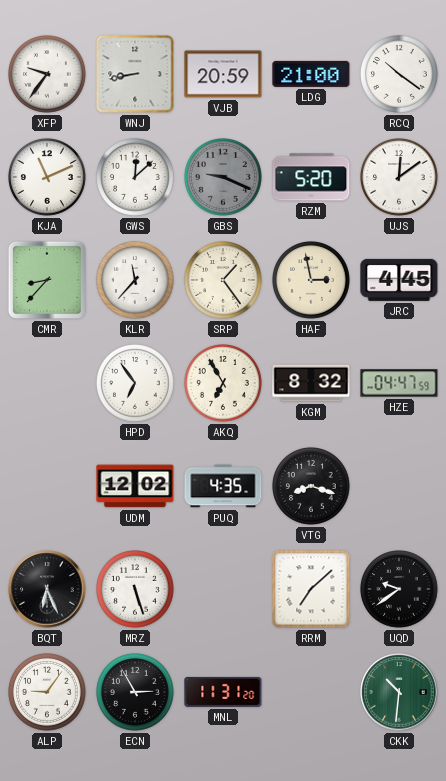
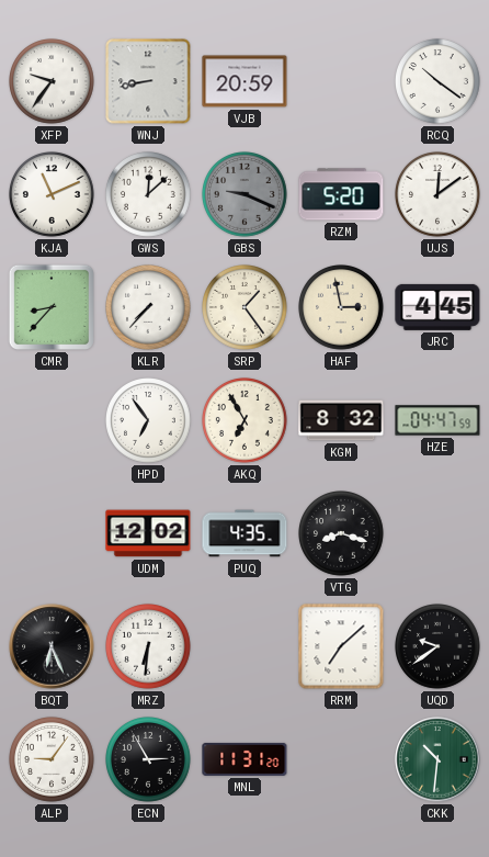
LDG: 21:00 -> none (311, 74)
KLR: 11:37 -> 7:37 (149, 308)
MRZ: 5:27 -> 6:31 (149, 647)
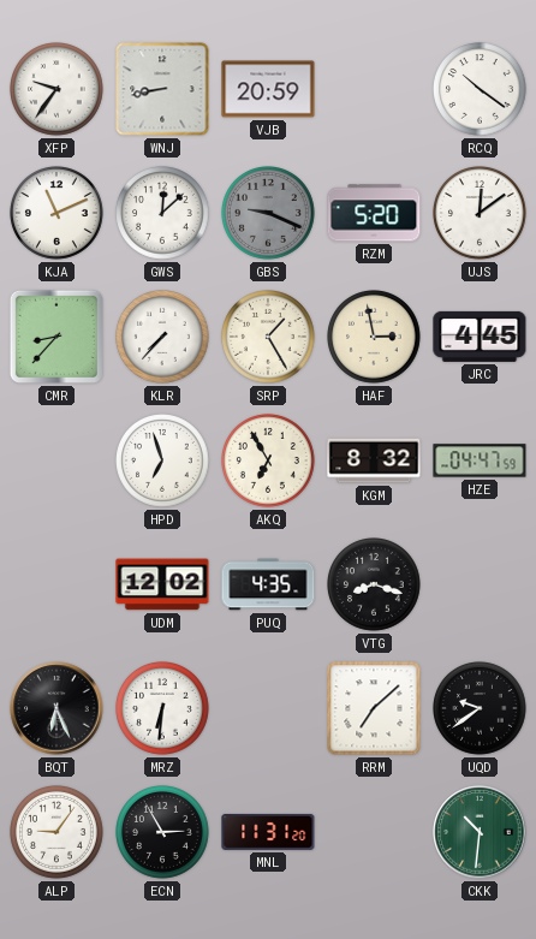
SRP: 1:24 -> 1:25 (269, 338)
HPD: 6:54 -> 6:57 (163, 462)
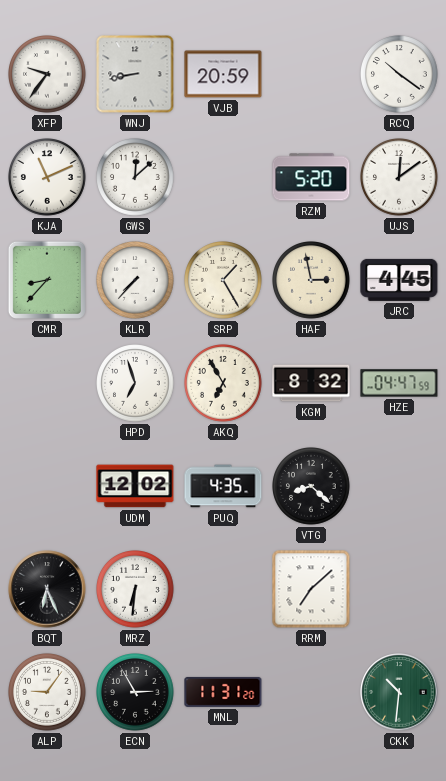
GBS: 9:19 -> none (269, 214)
VTG: 8:18 -> 8:22 (312, 487)
UQD: 9:39 -> none (481, 709)
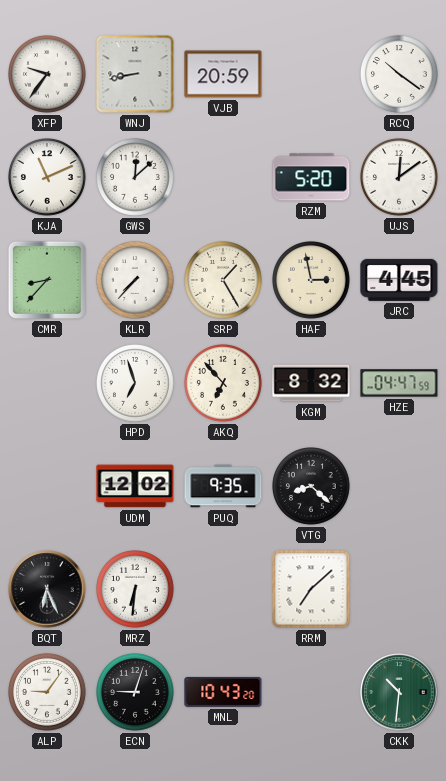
AKQ: 6:55 -> 6:53 (224, 384)
PUQ: 4:35 -> 9:35 (223, 486)
ECN: 2:55 -> 9:03 (136, 693)
MNL: 11:31 -> 10:43 (223, 692)
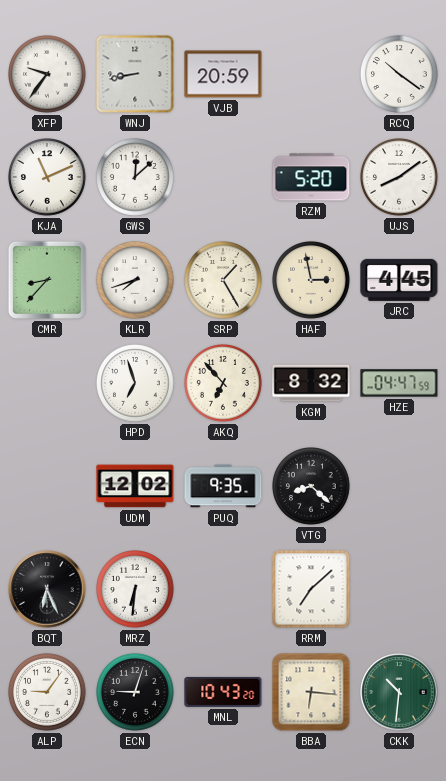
UJS: 12:09 -> 8:09 (400, 178)
KLR: 7:37 -> 7:42 (136, 281)
BBA: none -> 6:16 (311, 692)
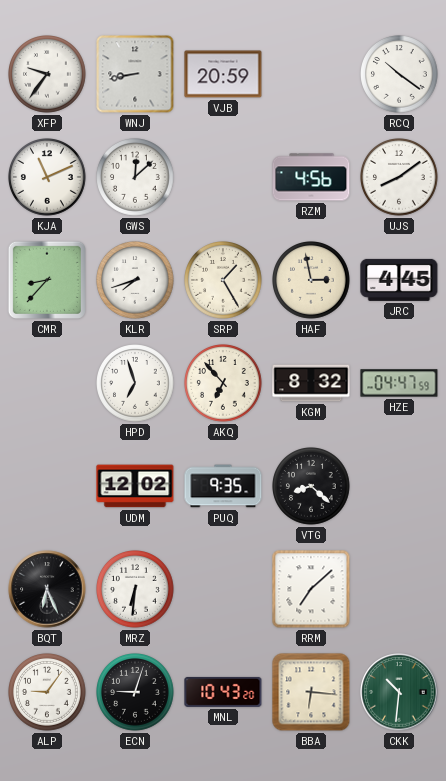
RZM: 5:20 -> 4:56 (311, 177)
